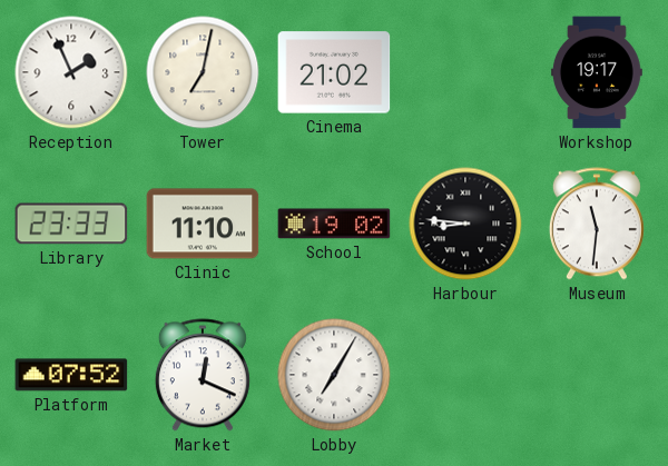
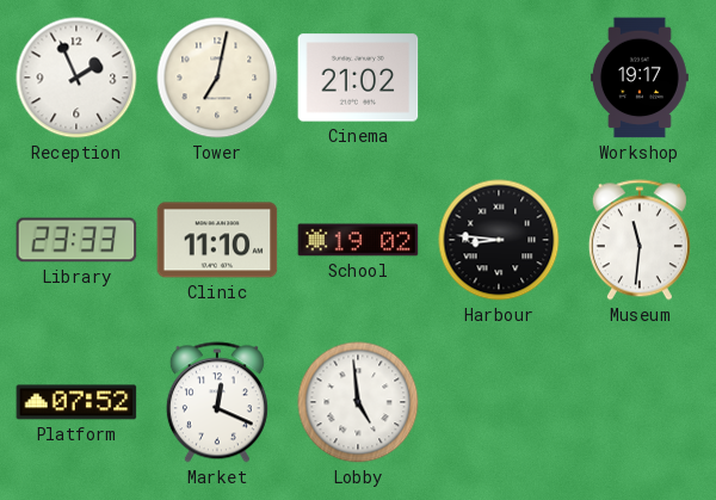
Lobby: 7:05 -> 4:59 (358, 402)
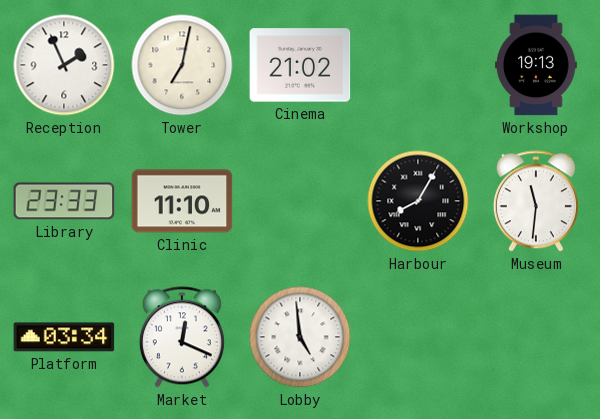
Workshop: 19:17 -> 19:13 (536, 65)
School: 19:02 -> none (358, 240)
Harbour: 8:46 -> 8:05 (418, 201)
Platform: 07:52 -> 03:34 (64, 337)
